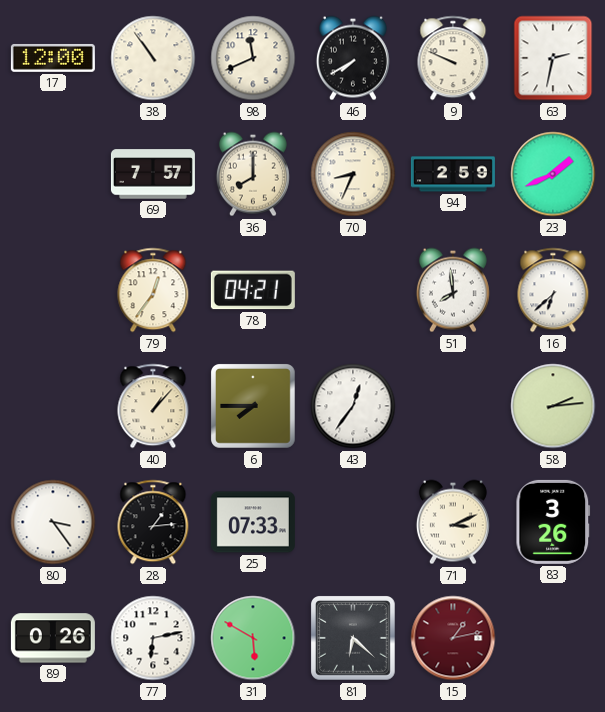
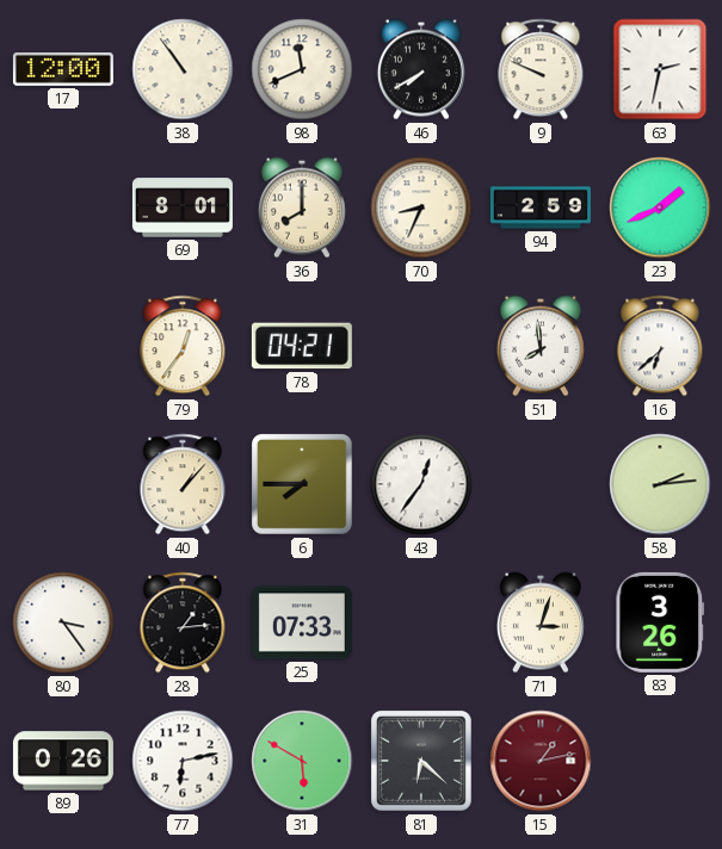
69: 7:57 -> 8:01 (183, 207)
71: 3:11 -> 3:03 (541, 622)
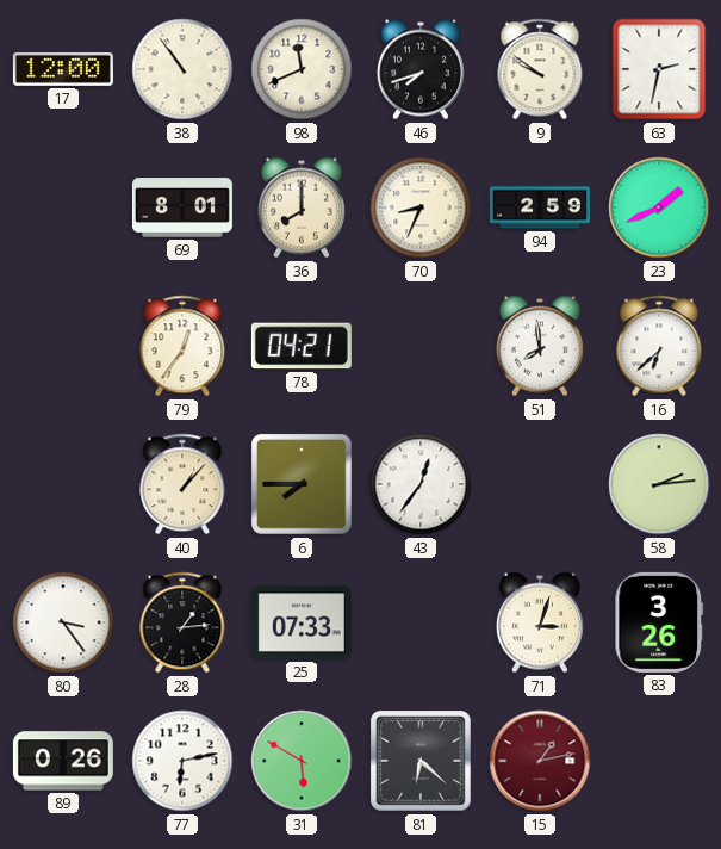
46: 7:40 -> 7:42 (421, 69)
9: 9:49 -> 9:51 (540, 69)
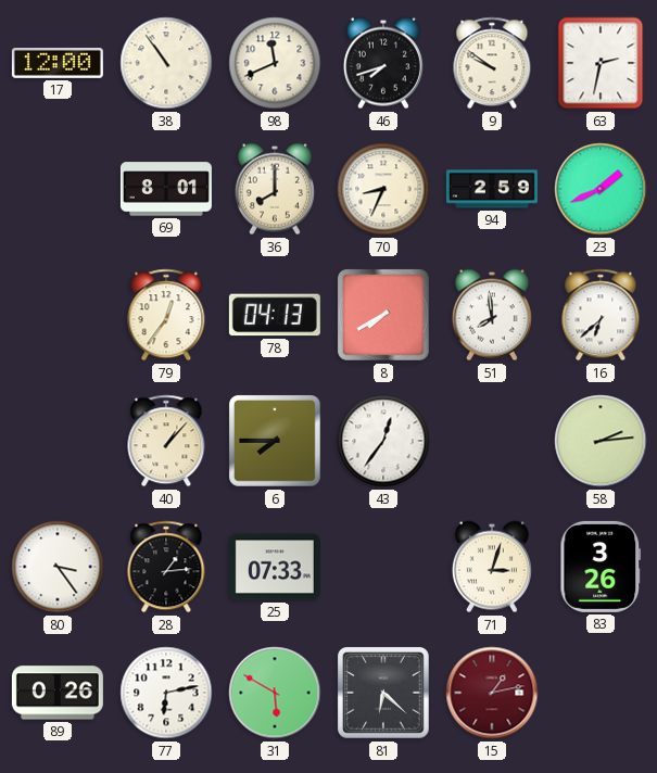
78: 04:21 -> 04:13 (275, 315)
8: none -> 7:40 (384, 316)
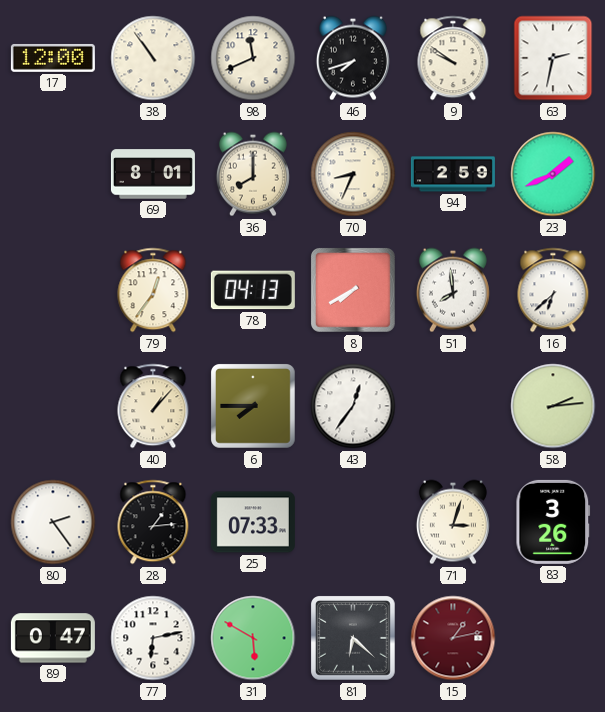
80: 3:24 -> 2:24 (53, 522)
89: 0:26 -> 0:47 (53, 638)
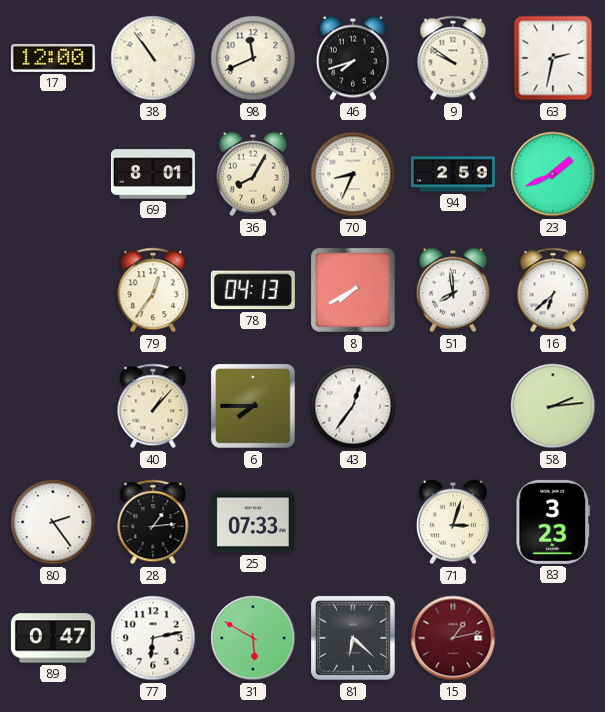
36: 8:00 -> 8:05 (253, 174)
83: 3:26 -> 3:23 (553, 522)
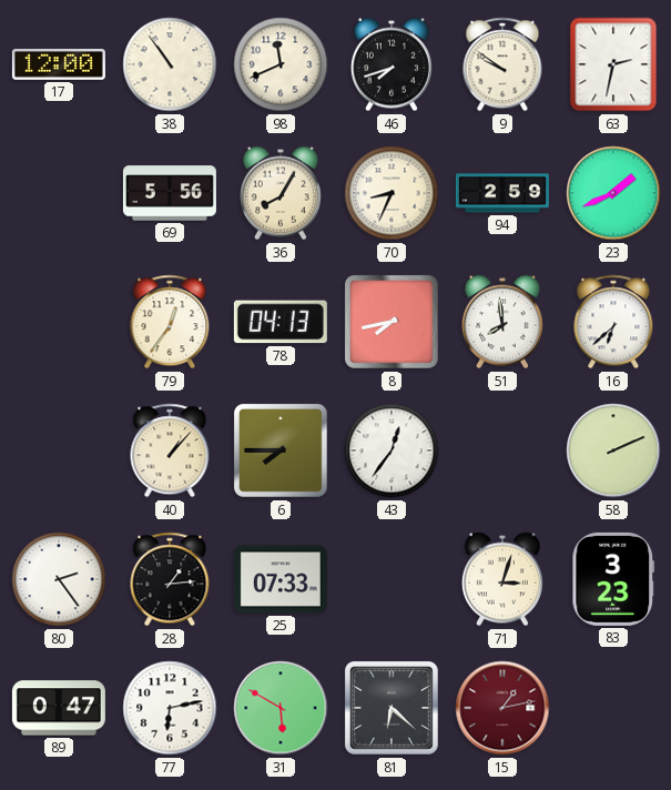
69: 8:01 -> 5:56 (170, 193)
8: 7:40 -> 7:43 (393, 323)
58: 2:14 -> 2:11 (613, 450)
